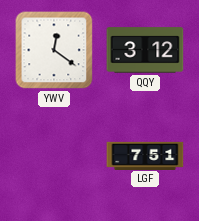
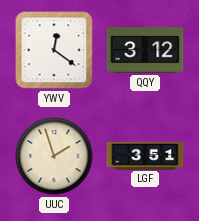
UUC: none -> 1:57 (54, 156)
LGF: 7:51 -> 3:51 (145, 155)
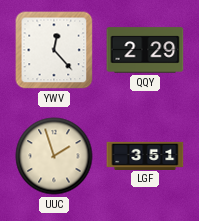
YWV: 12:21 -> 12:23 (54, 50)
QQY: 3:12 -> 2:29 (145, 50)
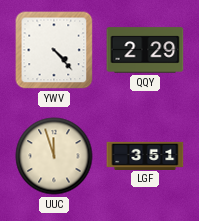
YWV: 12:23 -> 4:23 (54, 50)
UUC: 1:57 -> 11:57 (54, 156)
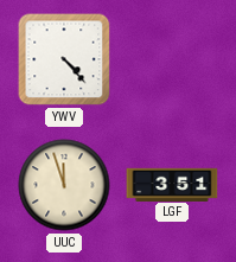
QQY: 2:29 -> none (145, 50)
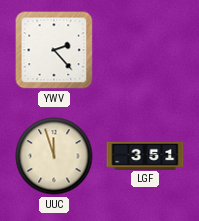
YWV: 4:23 -> 2:23 (54, 50)
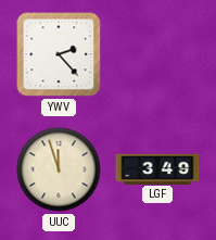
LGF: 3:51 -> 3:49 (157, 168)
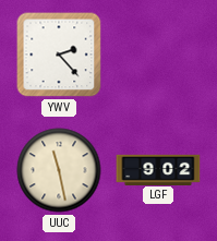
UUC: 11:57 -> 11:28 (59, 170)
LGF: 3:49 -> 9:02 (158, 169)
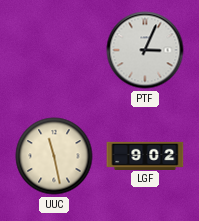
YWV: 2:23 -> none (59, 55)
PTF: none -> 3:04 (145, 50)
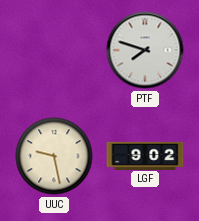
PTF: 3:04 -> 7:48 (145, 50)
UUC: 11:28 -> 9:28 (54, 156)
